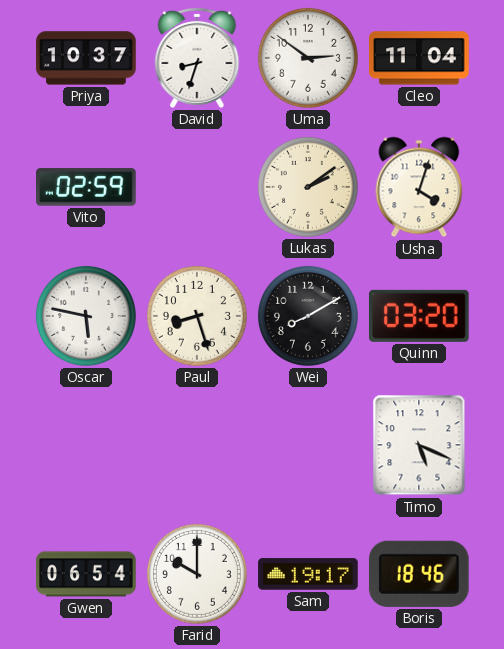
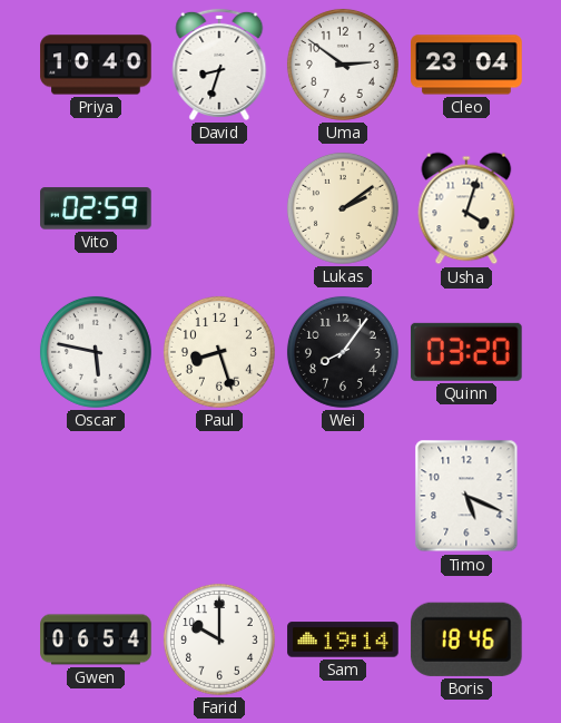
Priya: 10:37 -> 10:40 (96, 65)
Cleo: 11:04 -> 23:04 (466, 65)
Wei: 8:10 -> 8:06 (343, 352)
Sam: 19:17 -> 19:14 (343, 639)
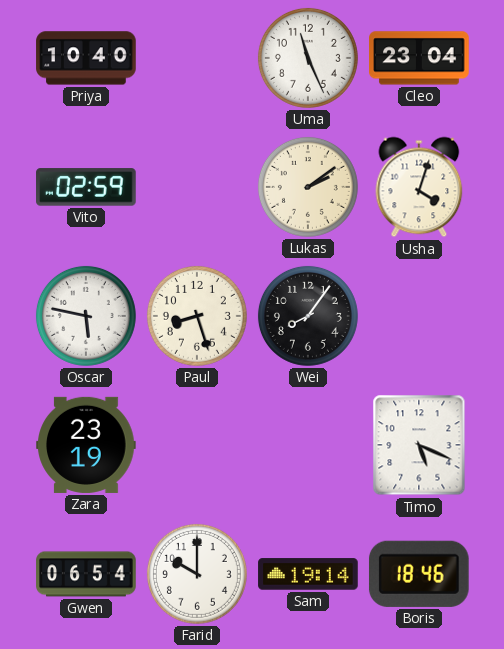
David: 8:33 -> none (219, 65)
Uma: 2:51 -> 11:26 (308, 58)
Quinn: 03:20 -> none (466, 352)
Zara: none -> 23:19 (86, 445)
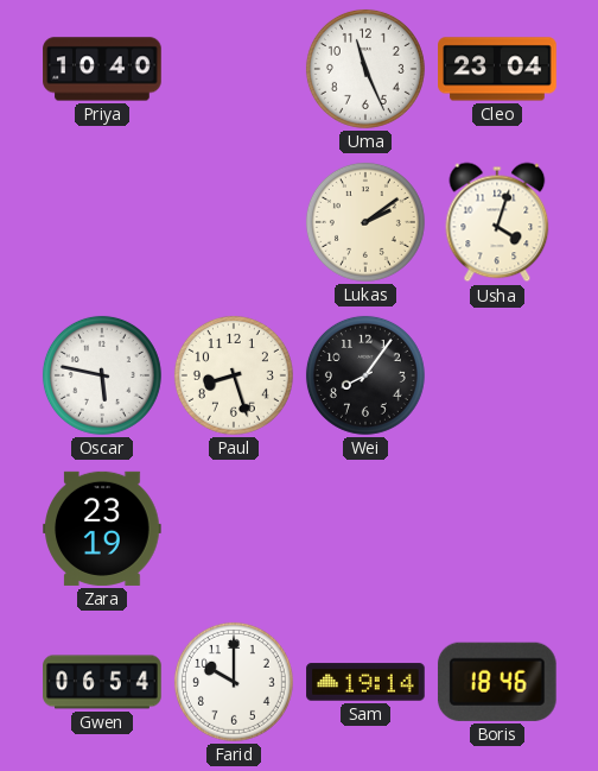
Vito: 02:59 -> none (86, 187)
Timo: 5:19 -> none (419, 445)
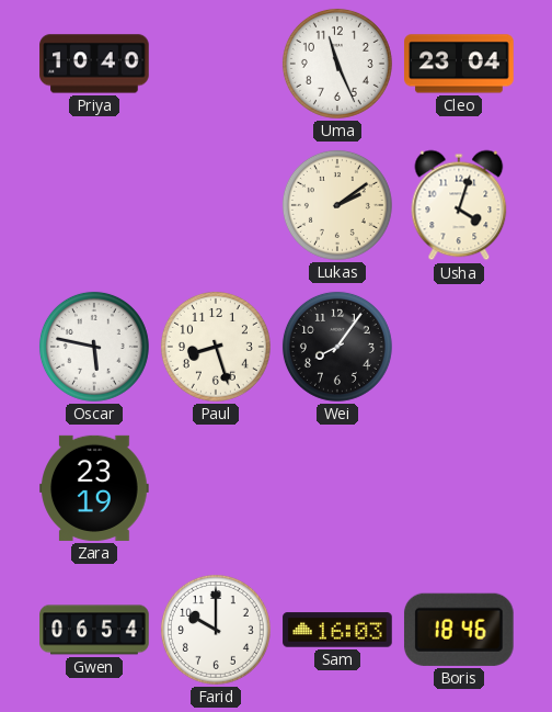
Sam: 19:14 -> 16:03 (337, 630)
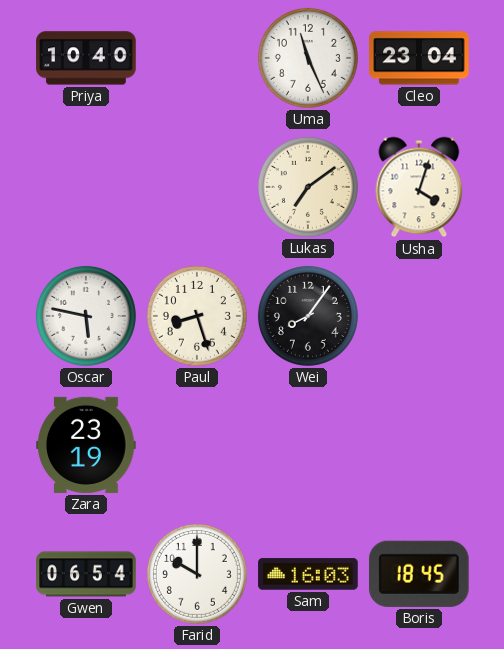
Lukas: 2:09 -> 7:09 (308, 187)
Boris: 18:46 -> 18:45 (419, 574)
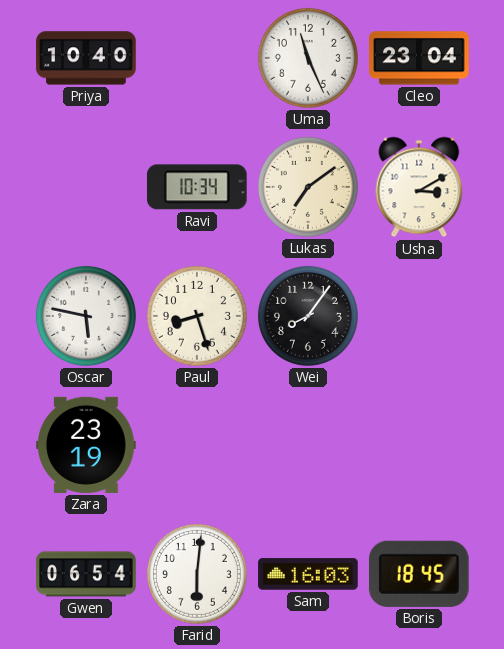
Ravi: none -> 10:34 (197, 187)
Usha: 4:03 -> 3:10 (419, 187)
Farid: 10:00 -> 6:01 (197, 574)
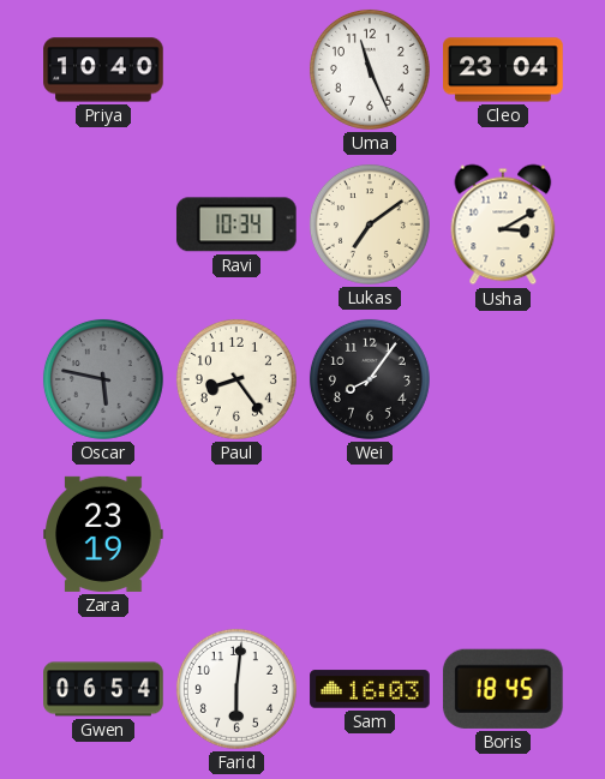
Oscar dial: white -> grey (103, 379)
Paul: 8:27 -> 8:24 (236, 379)
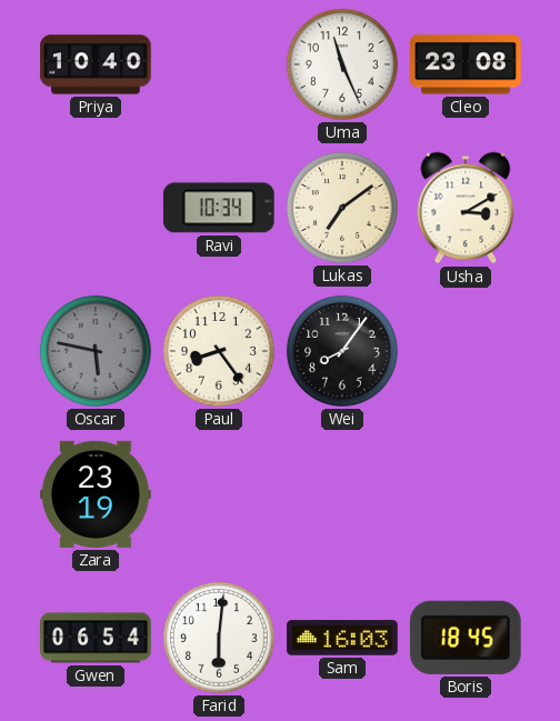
Cleo: 23:04 -> 23:08 (466, 64)
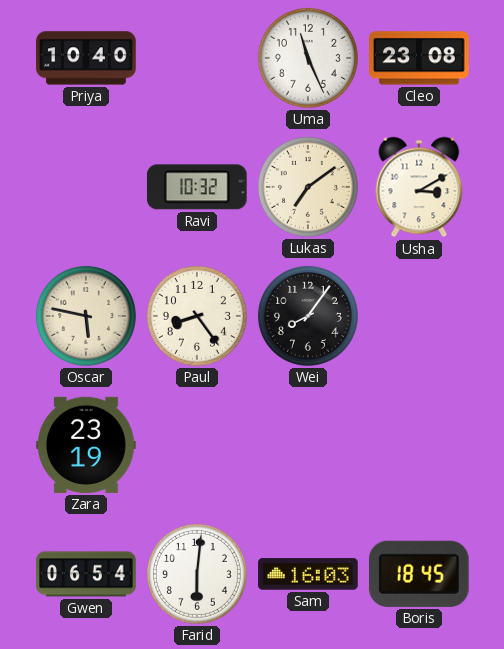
Ravi: 10:34 -> 10:32 (197, 187)
Oscar dial: grey -> cream (86, 316)
